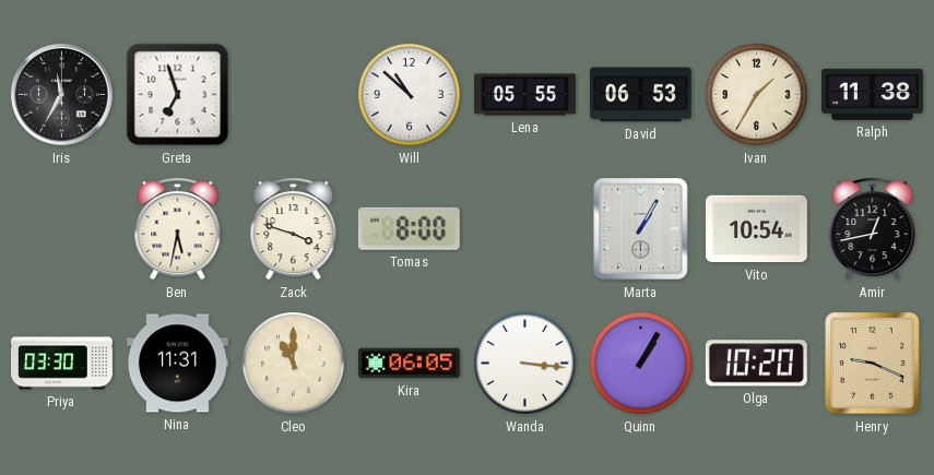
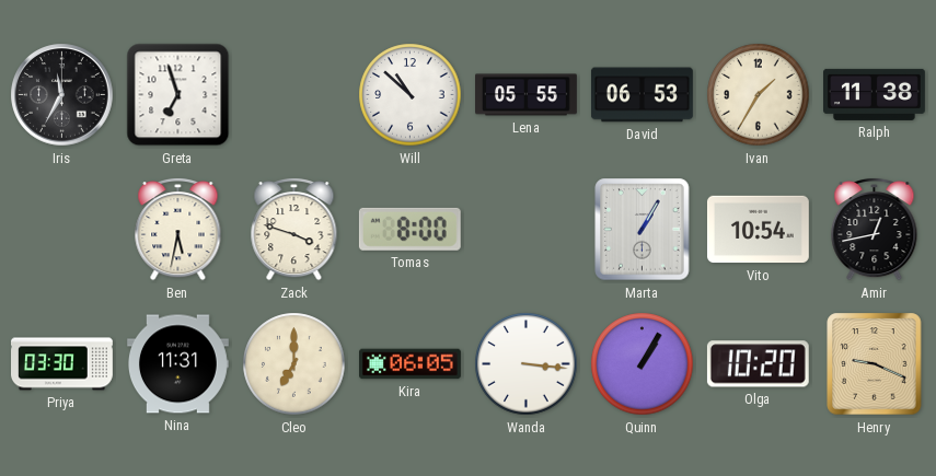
Cleo: 11:00 -> 7:00 (294, 364)
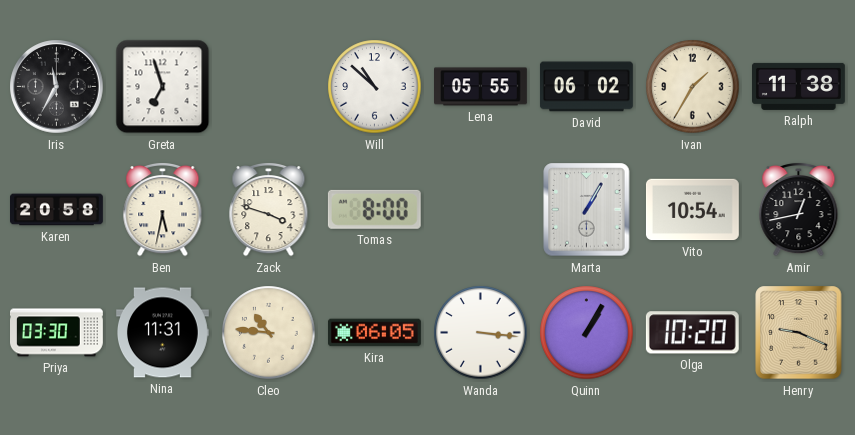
David: 06:53 -> 06:02 (586, 87)
Karen: none -> 20:58 (57, 210)
Cleo: 7:00 -> 10:46 (269, 333)
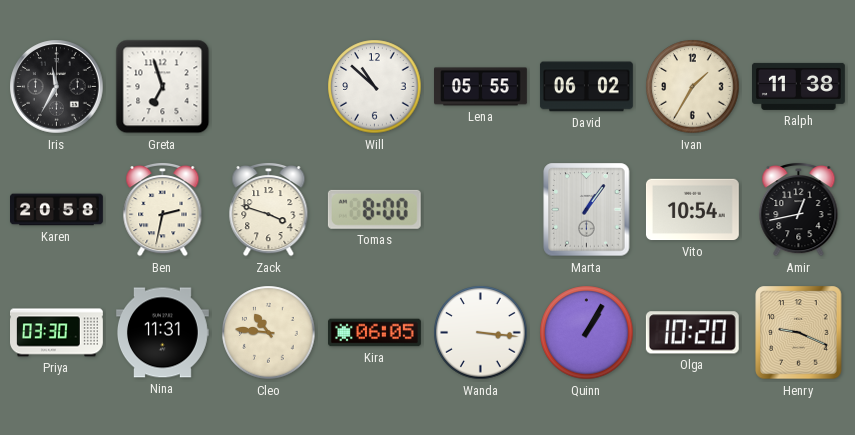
Ben: 5:32 -> 2:32 (163, 209)
Marta: 1:05 -> 1:06 (587, 210)
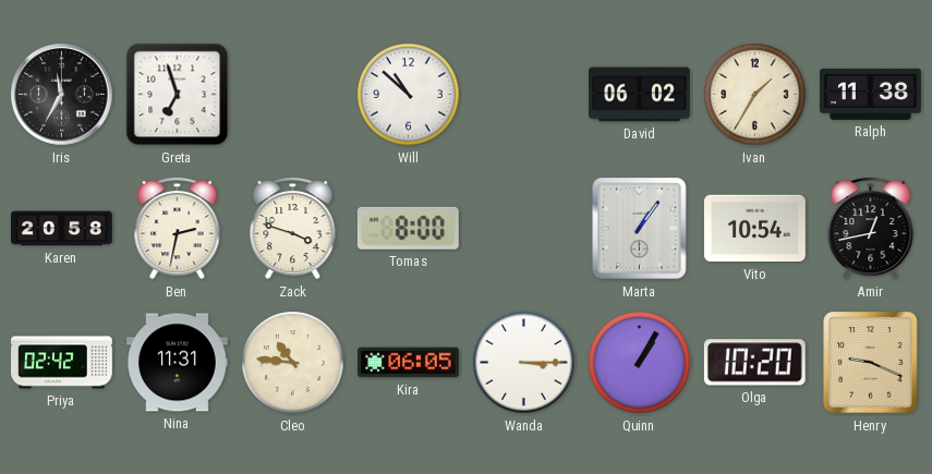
Lena: 05:55 -> none (481, 87)
Priya: 03:30 -> 02:42 (62, 363)
Wanda: 3:16 -> 3:15 (524, 363)
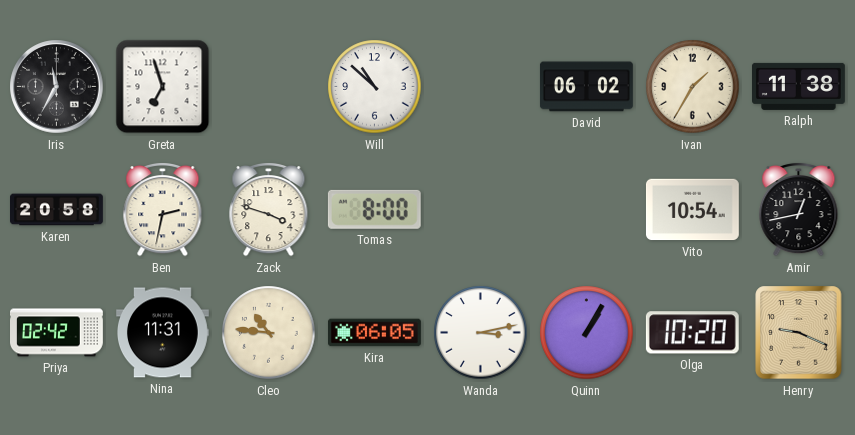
Marta: 1:06 -> none (640, 229)
Wanda: 3:15 -> 3:13 (481, 333)
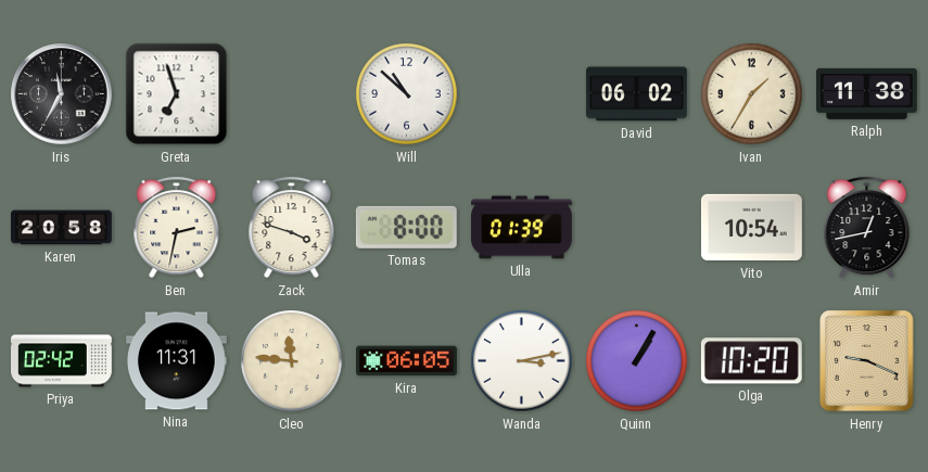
Ulla: none -> 01:39 (522, 228)
Cleo: 10:46 -> 11:46 (292, 361)
